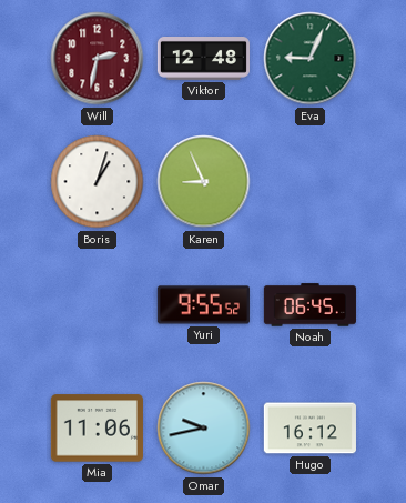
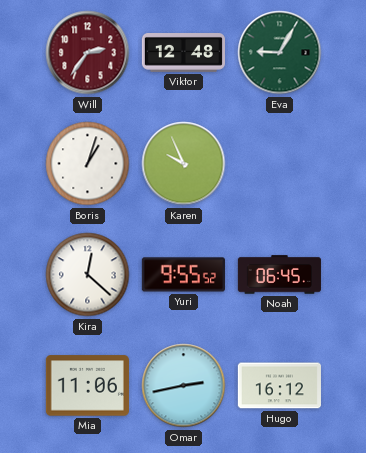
Will: 2:32 -> 2:36 (88, 53)
Eva: 9:04 -> 9:05 (280, 53)
Karen: 8:56 -> 9:56 (184, 164)
Kira: none -> 12:22 (88, 275)
Omar: 9:43 -> 2:43 (184, 386)
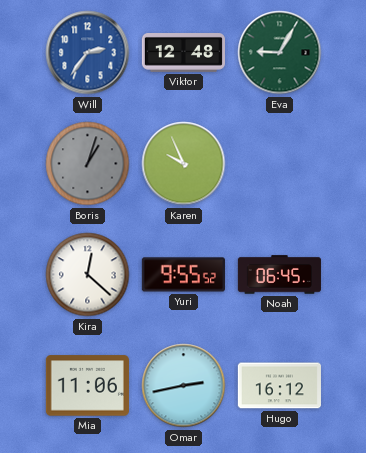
Will dial: burgundy -> blue (88, 53)
Boris dial: white -> grey (88, 164)
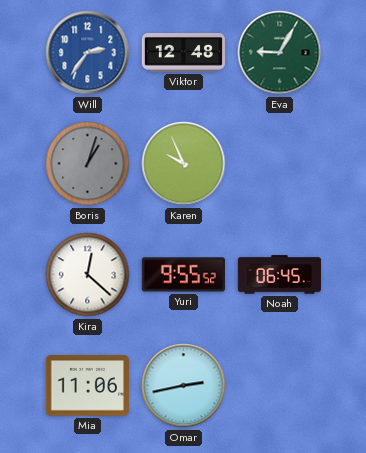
Hugo: 16:12 -> none (279, 386)
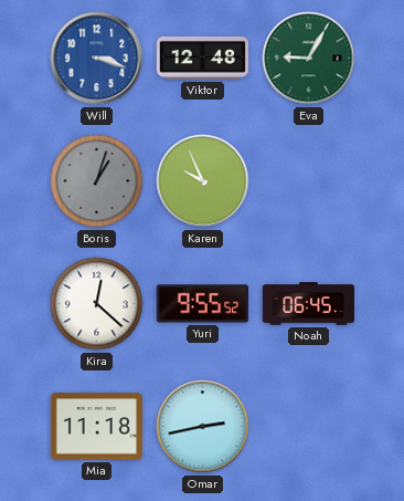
Will: 2:36 -> 3:18 (97, 59)
Mia: 11:06 -> 11:18 (96, 427)
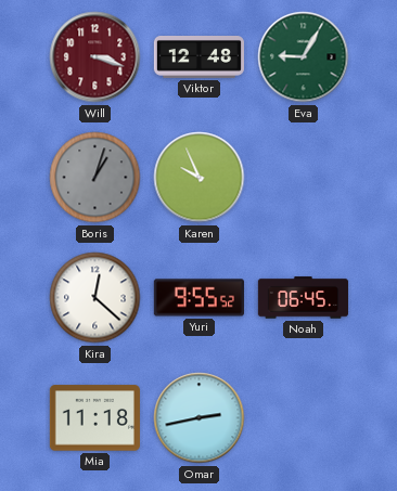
Will dial: blue -> burgundy (95, 57)
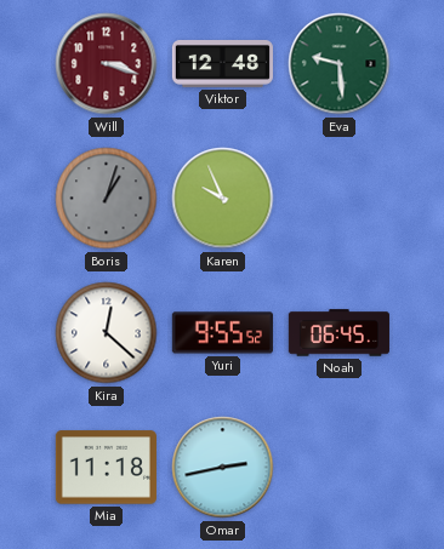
Eva: 9:05 -> 9:29 (340, 64)
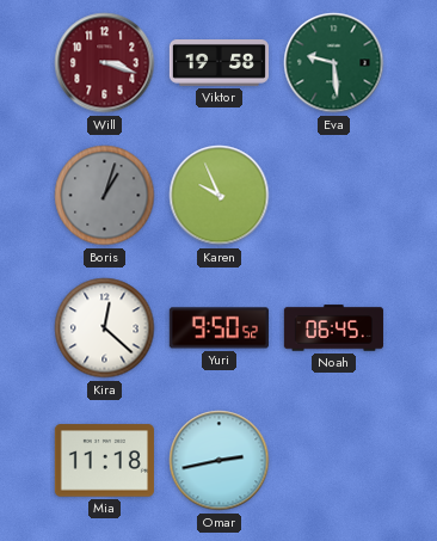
Viktor: 12:48 -> 19:58 (219, 63)
Yuri: 9:55 -> 9:50 (219, 328)
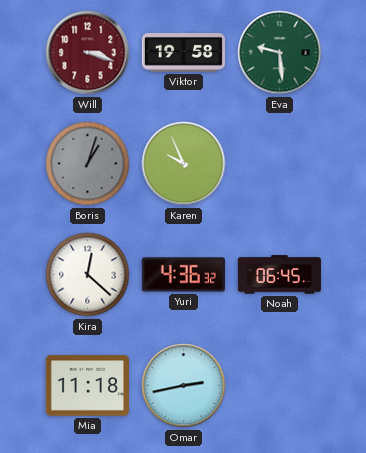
Yuri: 9:50 -> 4:36 (183, 275)
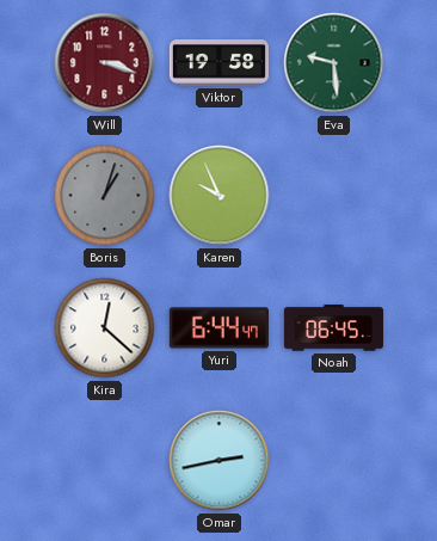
Yuri: 4:36 -> 6:44 (219, 328)
Mia: 11:18 -> none (87, 386)
